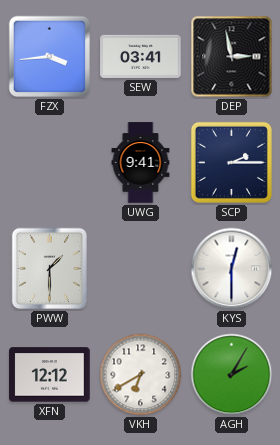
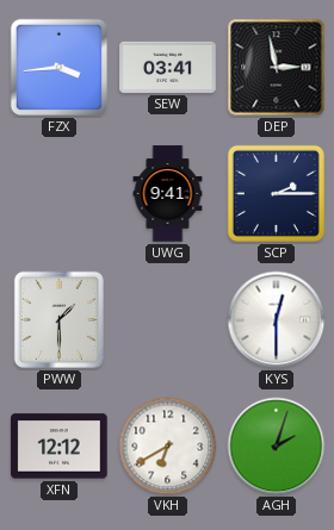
AGH: 2:05 -> 2:03 (277, 447)
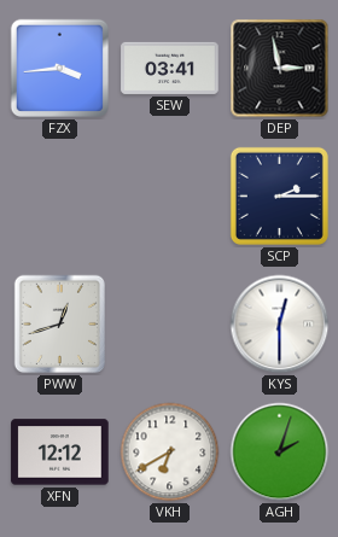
UWG: 9:41 -> none (168, 194)
PWW: 1:30 -> 12:42 (59, 325)
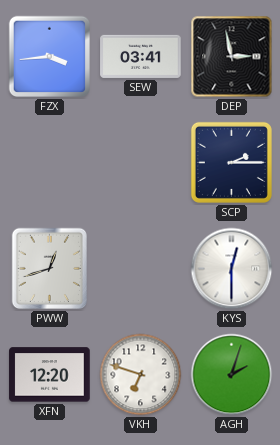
XFN: 12:12 -> 12:20 (50, 375)
VKH: 6:40 -> 6:48 (141, 375)
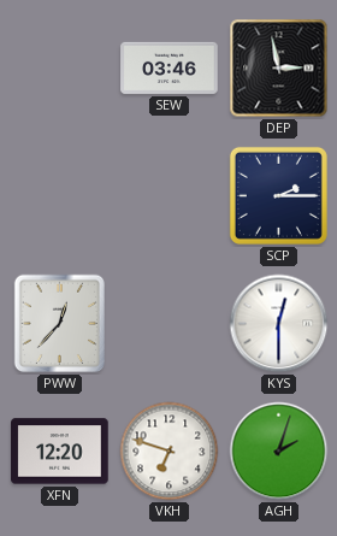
FZX: 3:44 -> none (50, 57)
SEW: 03:41 -> 03:46 (170, 67)
PWW: 12:42 -> 12:37 (59, 324)
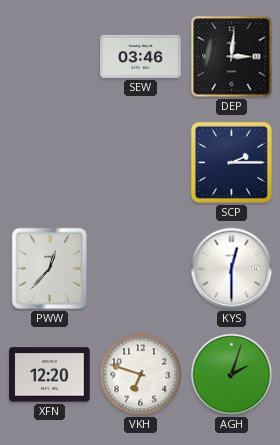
DEP: 2:58 -> 3:01 (232, 57)
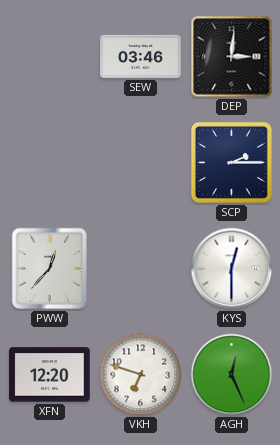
AGH: 2:03 -> 12:26 (232, 375)
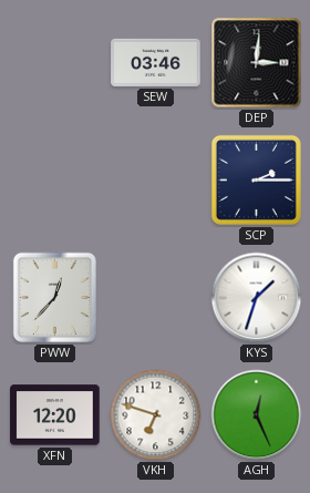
KYS: 12:30 -> 1:33 (257, 298)
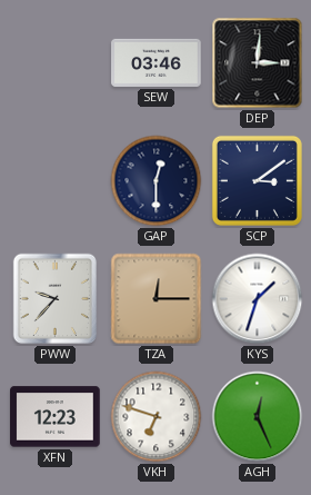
GAP: none -> 12:30 (157, 181)
SCP: 2:15 -> 3:09 (257, 180)
PWW: 12:37 -> 9:37 (54, 299)
TZA: none -> 12:15 (157, 299)
XFN: 12:20 -> 12:23 (56, 417)
